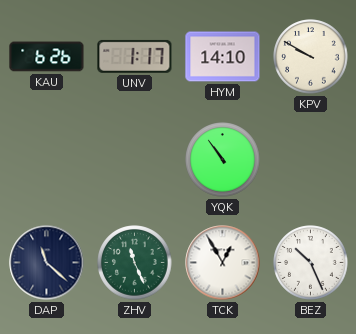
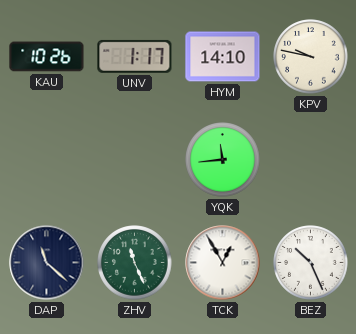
KAU: 6:26 -> 10:26 (47, 57)
KPV: 9:50 -> 9:47 (311, 57)
YQK: 10:54 -> 11:44 (223, 160)
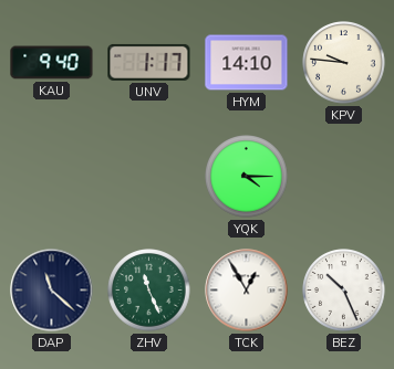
KAU: 10:26 -> 9:40 (52, 63)
KPV: 9:47 -> 9:46 (344, 63)
YQK: 11:44 -> 4:15 (247, 177)
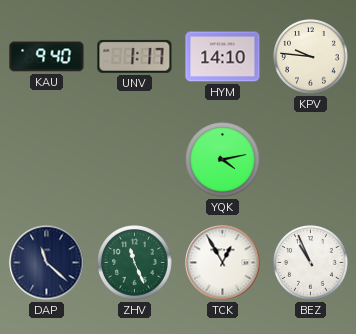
YQK: 4:15 -> 4:13 (223, 160)
BEZ: 10:26 -> 10:56 (311, 263)
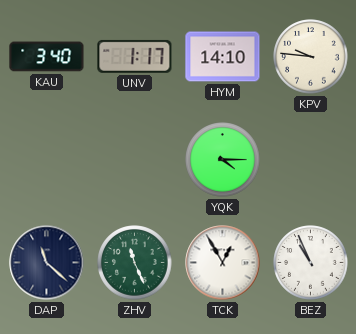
KAU: 9:40 -> 3:40 (47, 57)
YQK: 4:13 -> 4:15 (223, 160)
